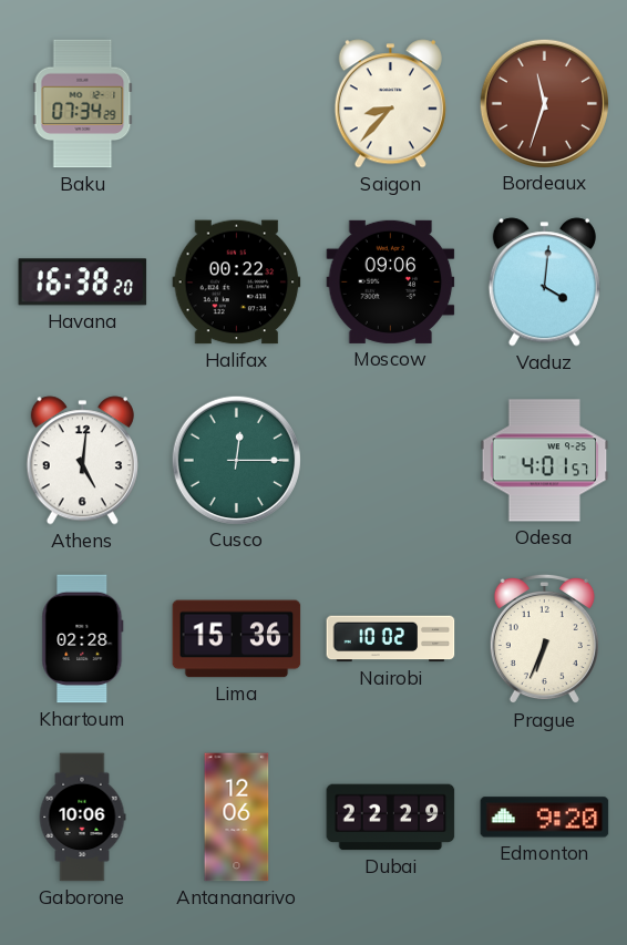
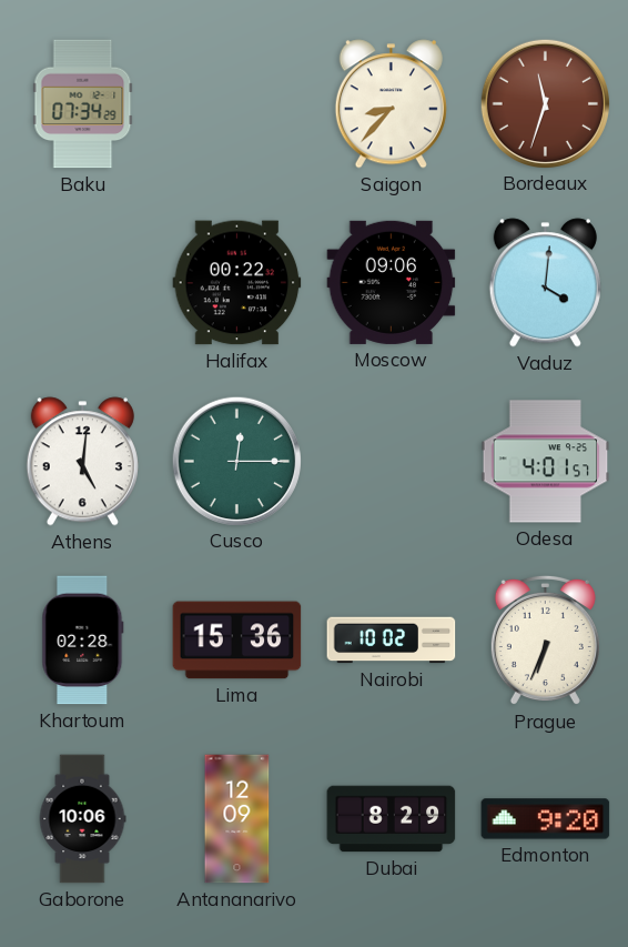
Havana: 16:38 -> none (83, 283)
Antananarivo: 12:06 -> 12:09 (237, 819)
Dubai: 22:29 -> 8:29 (392, 819)
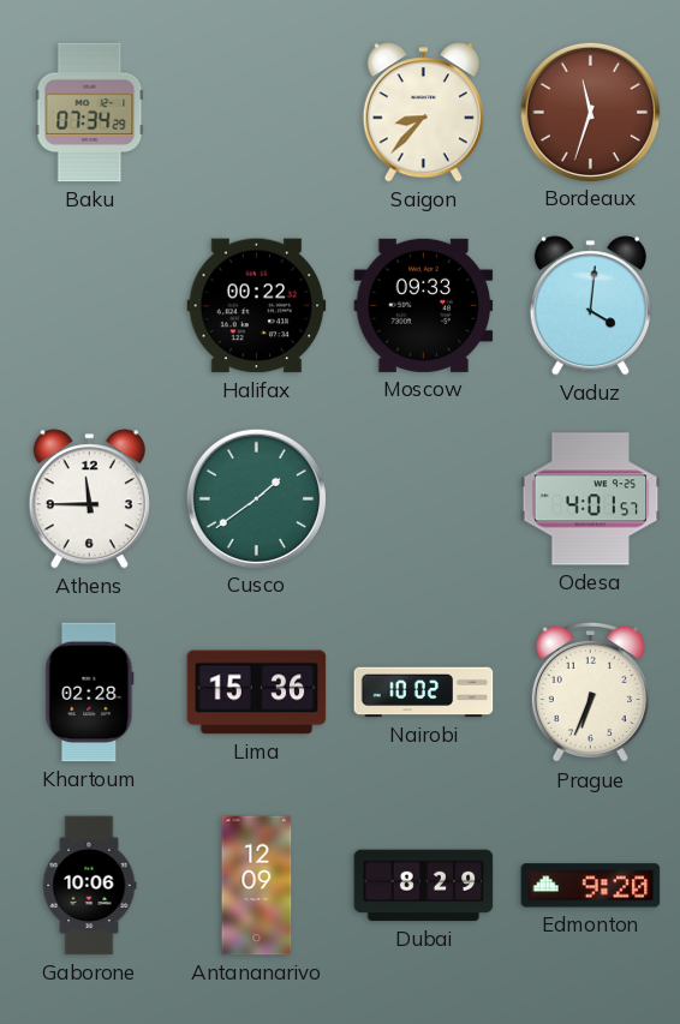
Moscow: 09:06 -> 09:33 (424, 305)
Athens: 5:01 -> 11:45 (89, 499)
Cusco: 12:15 -> 1:39 (256, 498)
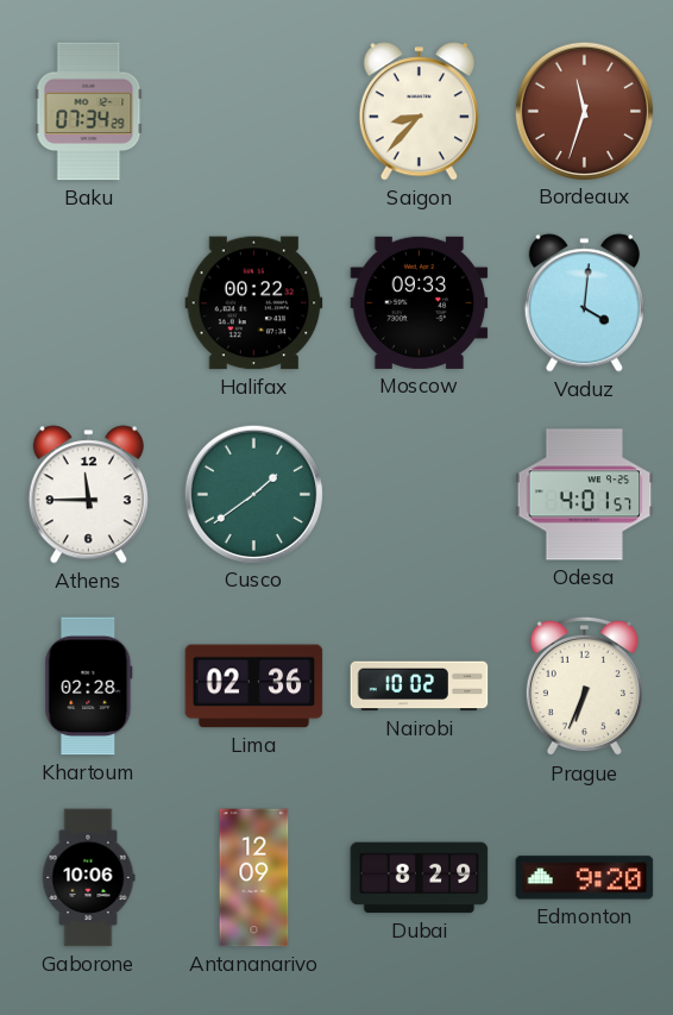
Lima: 15:36 -> 02:36 (254, 687)
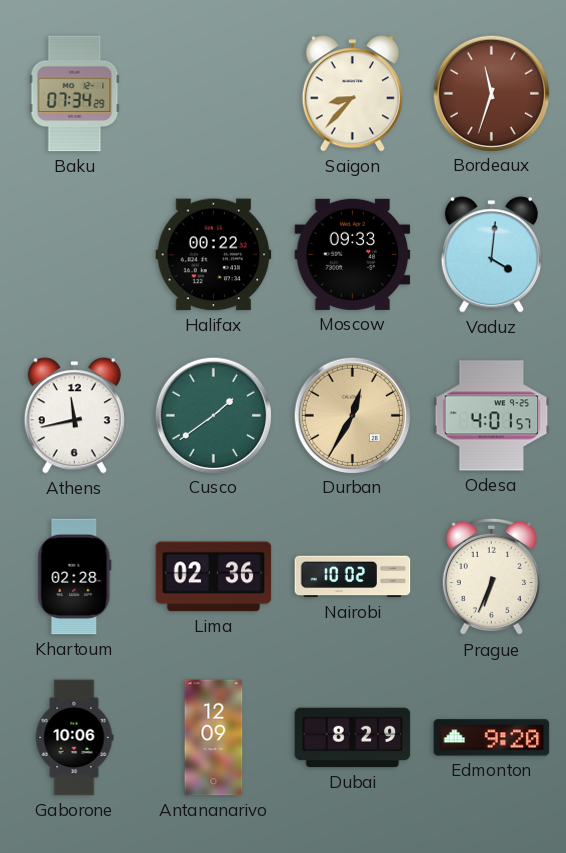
Athens: 11:45 -> 11:43 (74, 416)
Durban: none -> 12:35 (352, 415)
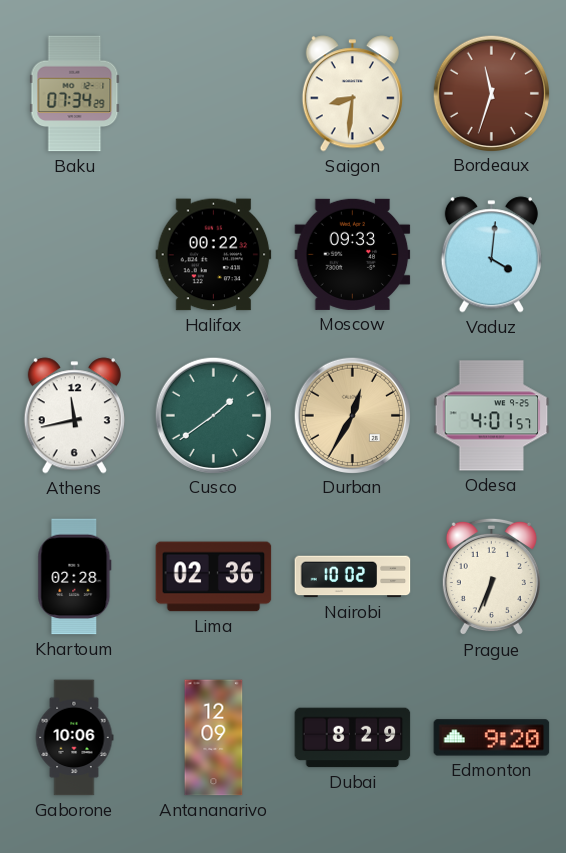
Saigon: 8:37 -> 8:31 (352, 94)
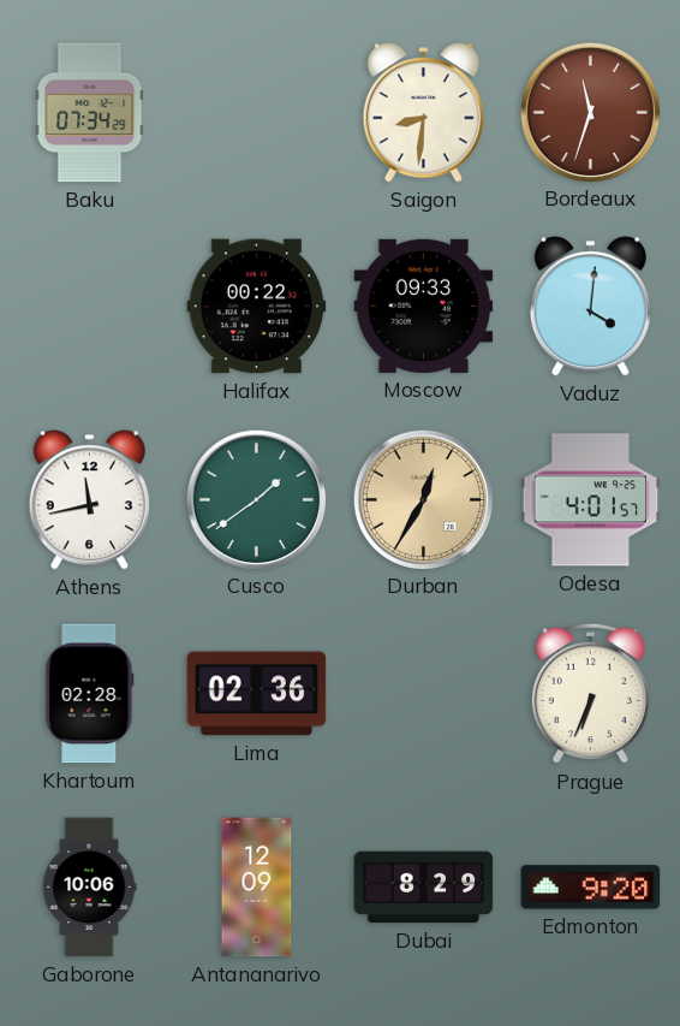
Nairobi: 10:02 -> none (353, 577)
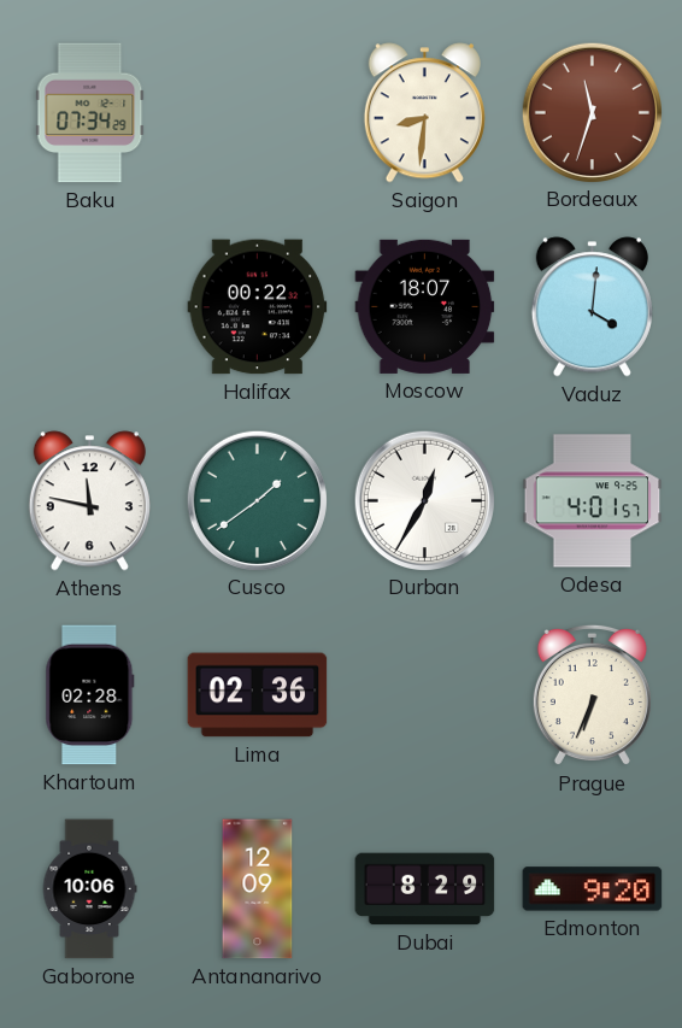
Moscow: 09:33 -> 18:07 (425, 306)
Athens: 11:43 -> 11:47 (89, 501)
Durban dial: champagne -> white (424, 500)
